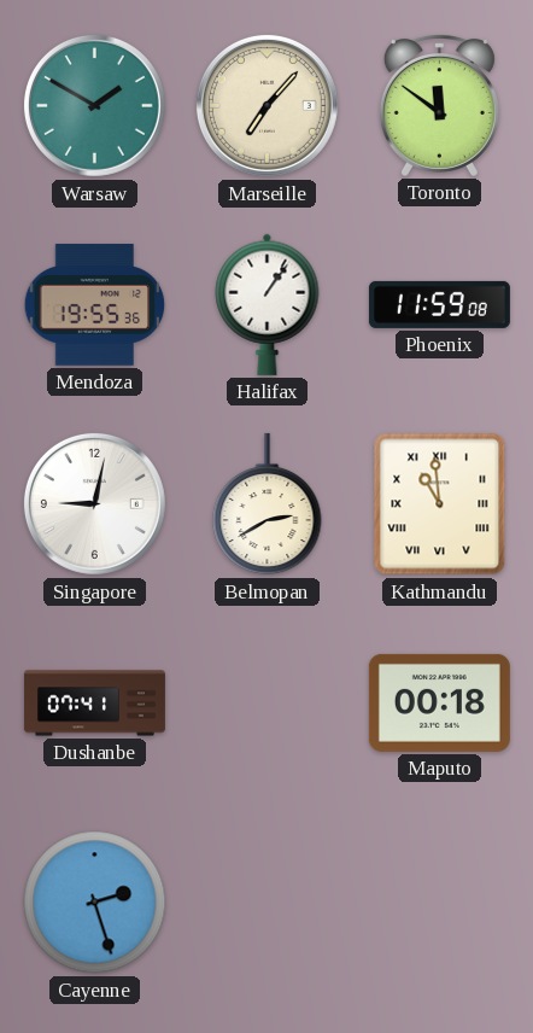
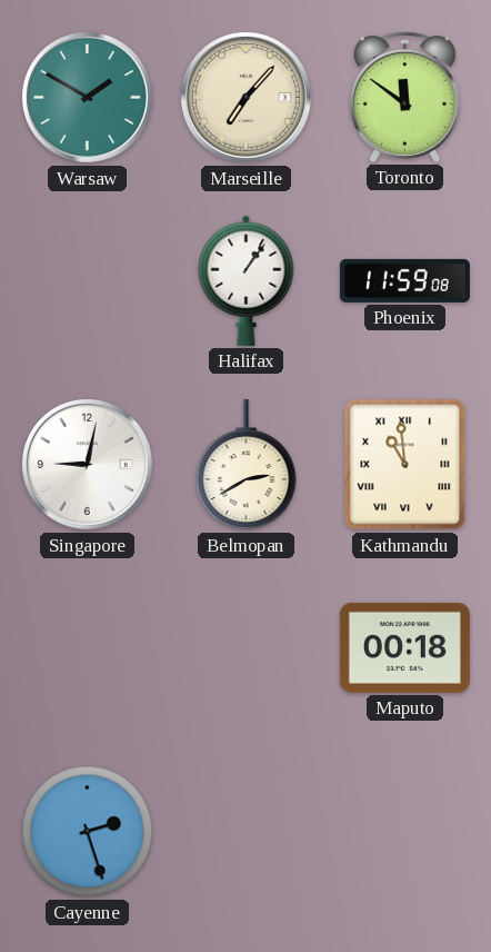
Mendoza: 19:55 -> none (95, 305)
Dushanbe: 07:41 -> none (94, 704)
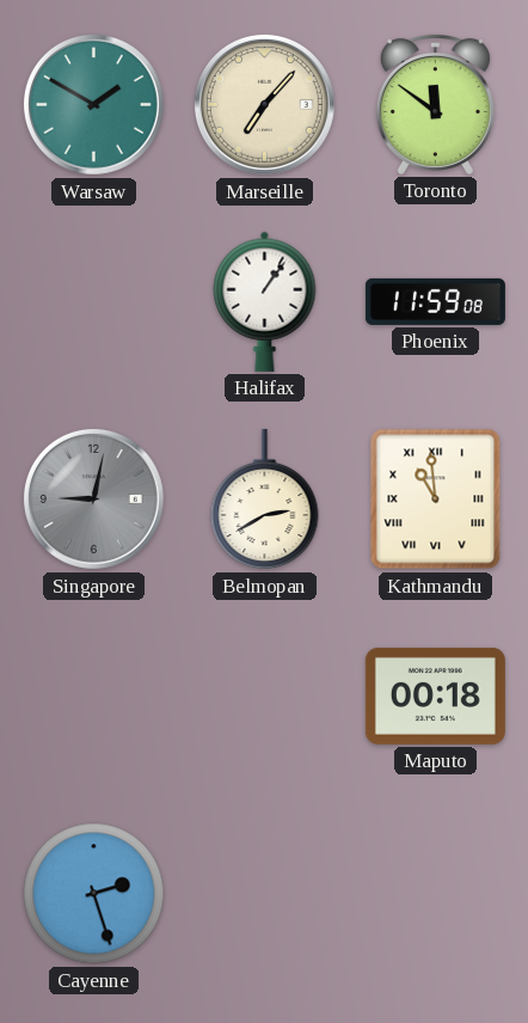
Singapore dial: white -> grey (93, 498)
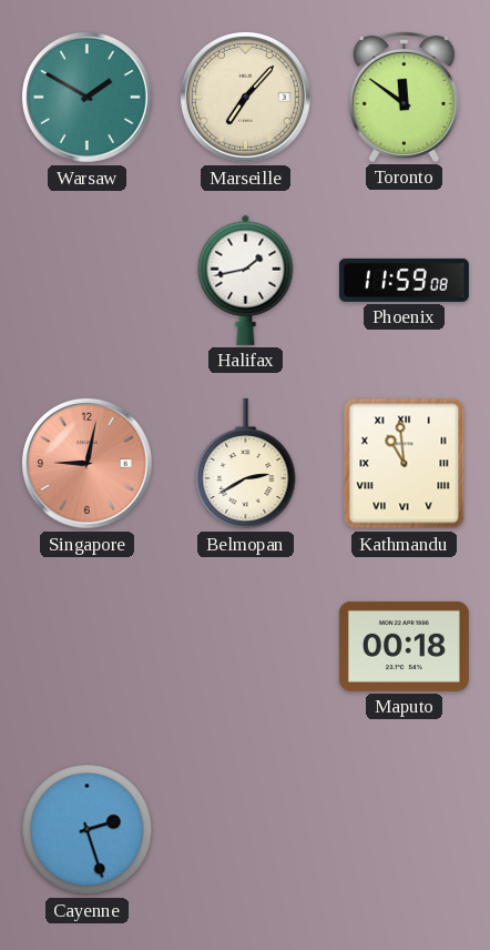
Halifax: 1:06 -> 1:43 (246, 280)
Singapore dial: grey -> salmon (86, 463)
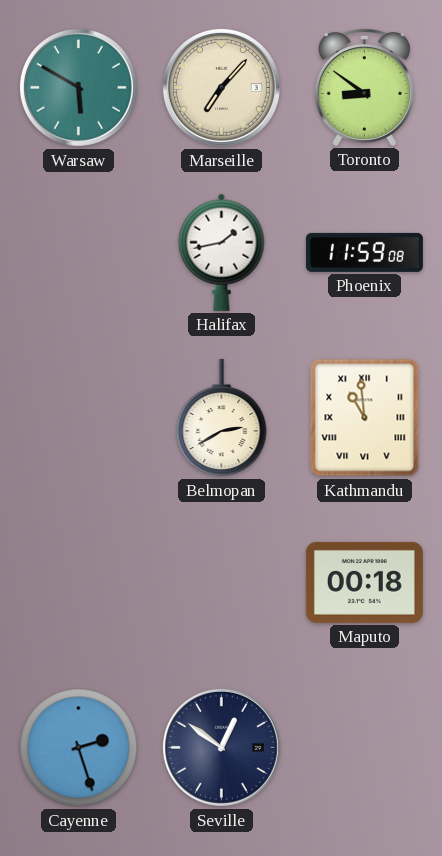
Warsaw: 1:50 -> 5:50 (78, 87)
Toronto: 11:51 -> 8:51 (364, 87)
Singapore: 9:02 -> none (86, 463)
Seville: none -> 12:51 (221, 747)
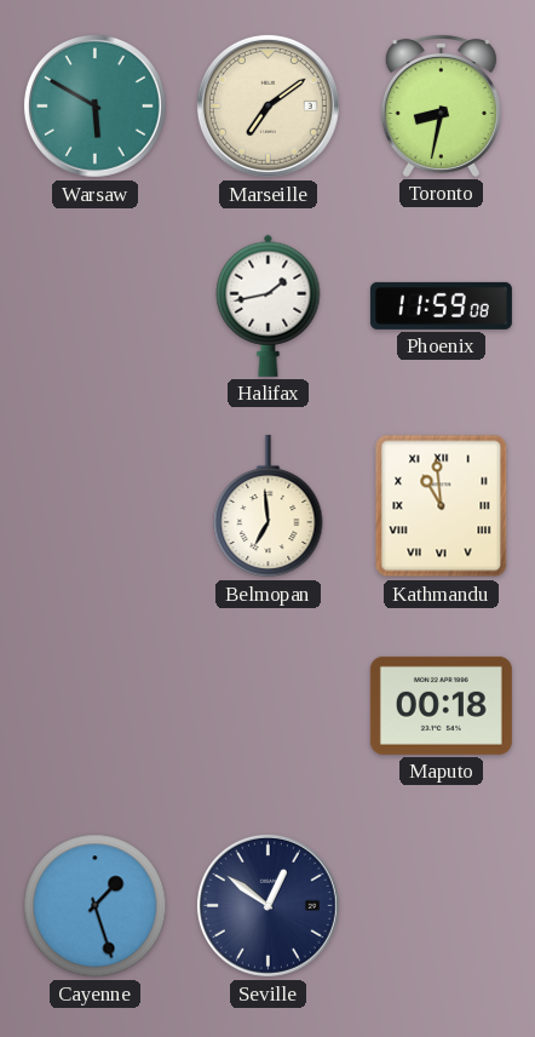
Marseille: 7:07 -> 7:09 (267, 105)
Toronto: 8:51 -> 8:32 (441, 105)
Belmopan: 2:40 -> 6:59 (269, 506)
Cayenne: 2:27 -> 1:27 (96, 906)
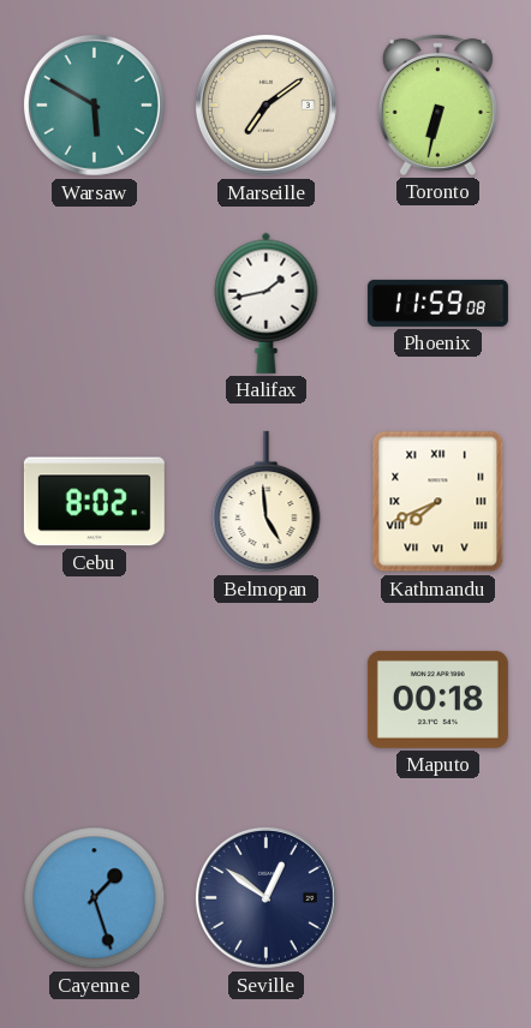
Toronto: 8:32 -> 6:32 (437, 104)
Cebu: none -> 8:02 (94, 502)
Belmopan: 6:59 -> 4:59 (267, 502)
Kathmandu: 10:59 -> 7:41 (438, 502)
